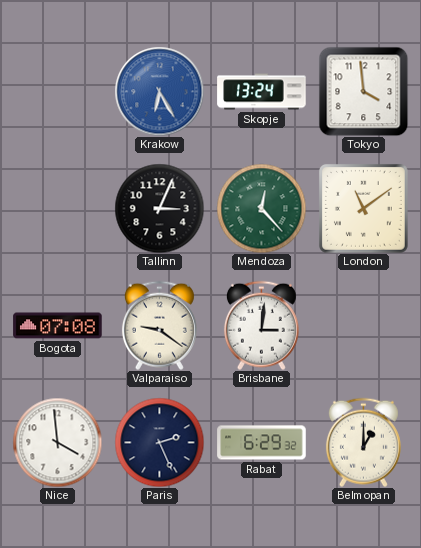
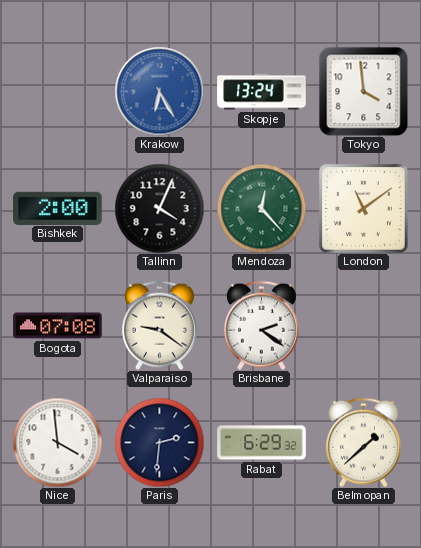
Bishkek: none -> 2:00 (58, 208)
Tallinn: 3:04 -> 4:04 (159, 208)
Brisbane: 3:01 -> 2:21 (261, 325)
Paris: 2:26 -> 2:31 (159, 442)
Belmopan: 1:00 -> 1:38 (363, 442)
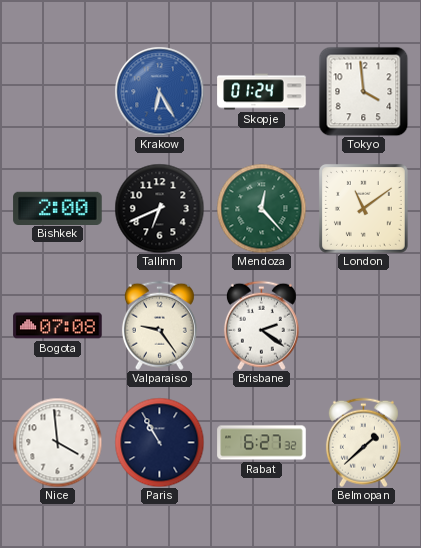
Skopje: 13:24 -> 01:24 (262, 92)
Tallinn: 4:04 -> 6:41 (159, 208)
Valparaiso: 9:21 -> 9:24 (159, 325)
Paris: 2:31 -> 10:55 (159, 442)
Rabat: 6:29 -> 6:27 (262, 443)
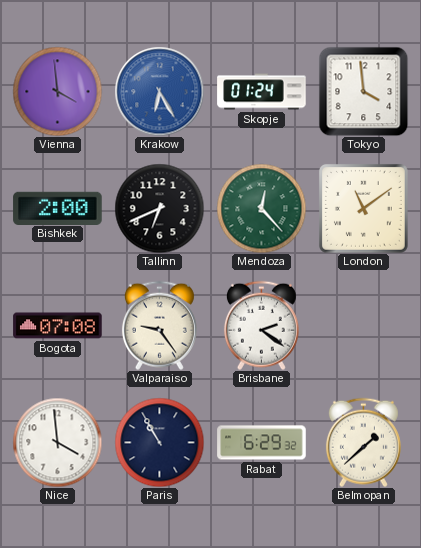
Vienna: none -> 3:59 (57, 91)
Rabat: 6:27 -> 6:29 (262, 443)
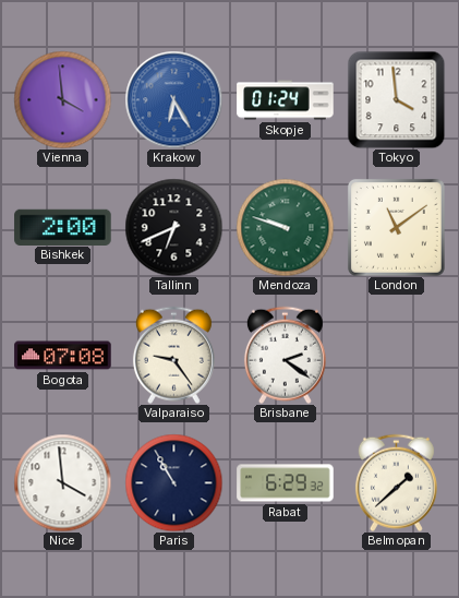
Mendoza: 12:23 -> 9:48 (285, 227)
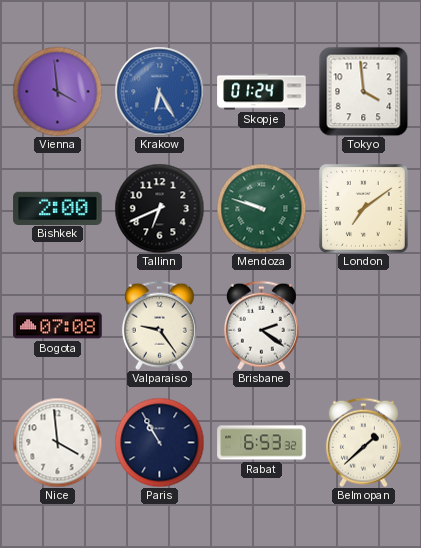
London: 11:09 -> 7:09 (363, 208)
Rabat: 6:29 -> 6:53 (262, 443)
